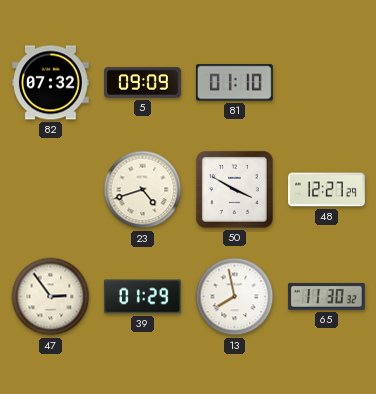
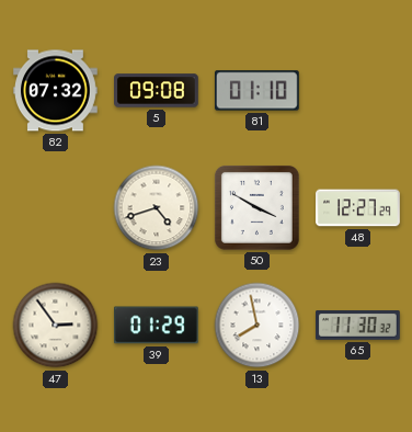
5: 09:09 -> 09:08 (157, 91)
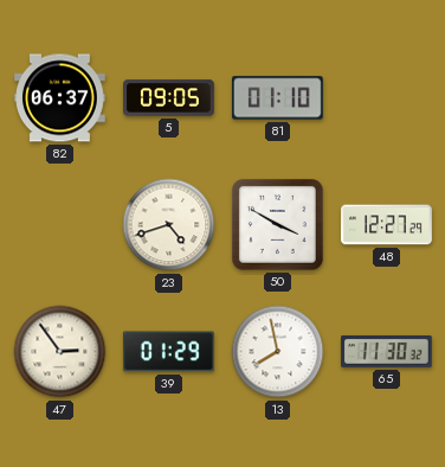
82: 07:32 -> 06:37 (60, 98)
5: 09:08 -> 09:05 (169, 98)
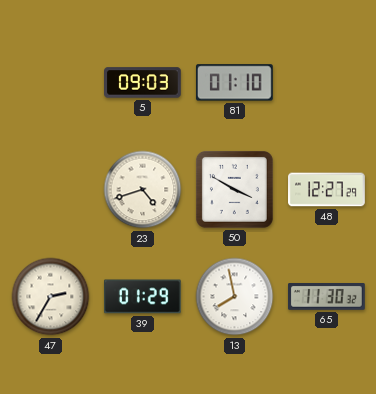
82: 06:37 -> none (60, 98)
5: 09:05 -> 09:03 (143, 83)
47: 2:54 -> 2:35 (51, 297)
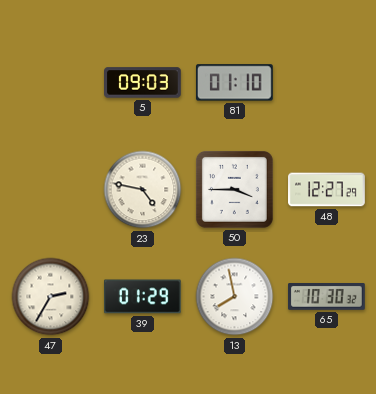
23: 4:42 -> 4:47 (143, 190)
50: 3:50 -> 3:45 (234, 189)
65: 11:30 -> 10:30 (327, 297)
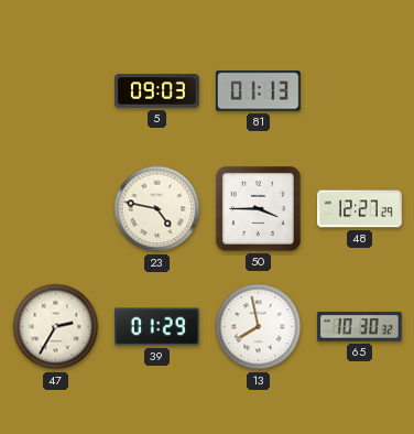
81: 01:10 -> 01:13 (258, 91)
